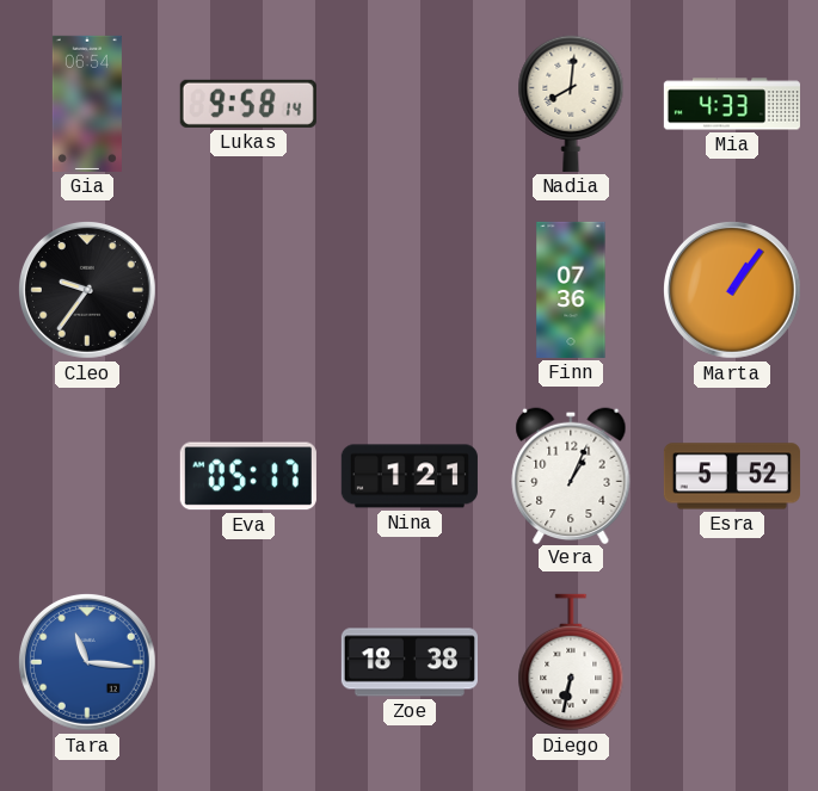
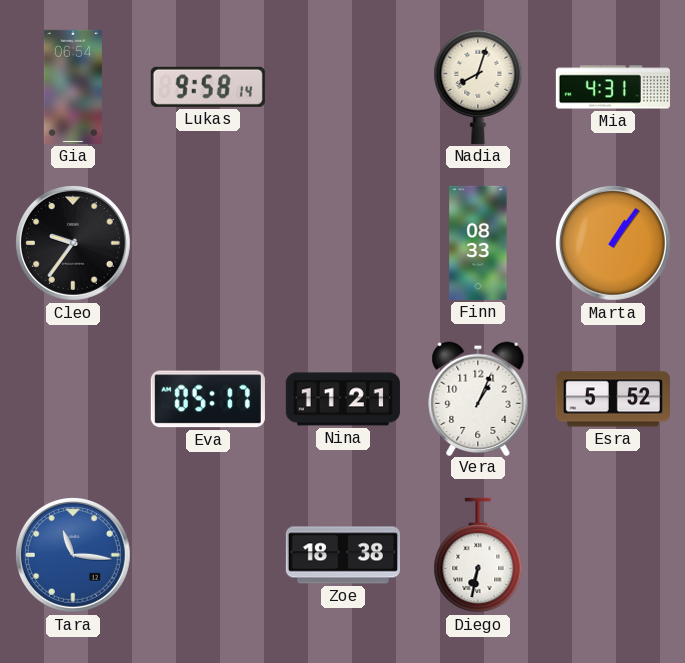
Nadia: 8:01 -> 8:03 (478, 87)
Mia: 4:33 -> 4:31 (613, 87)
Finn: 07:36 -> 08:33 (478, 243)
Nina: 1:21 -> 11:21 (343, 399)
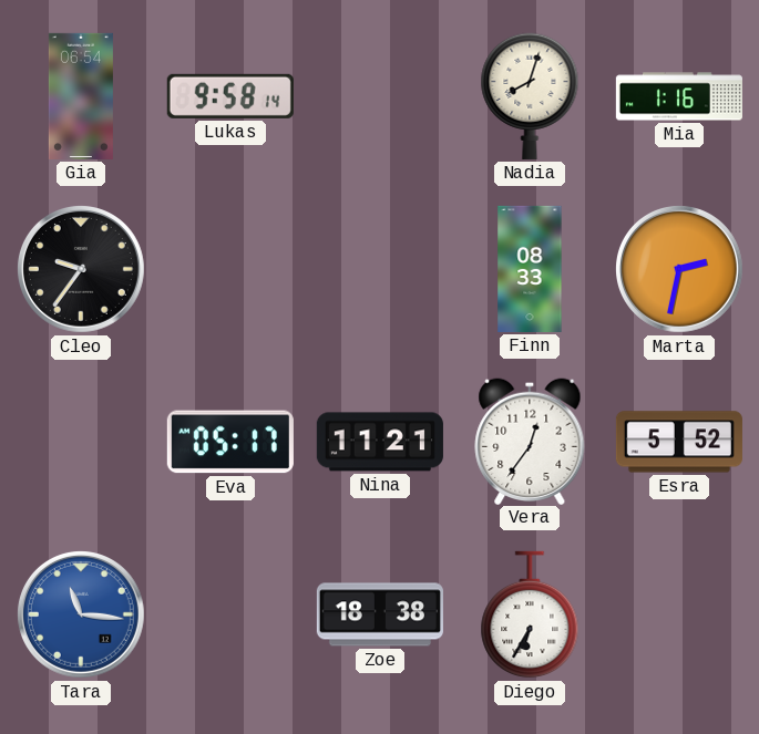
Mia: 4:31 -> 1:16 (679, 96)
Marta: 1:06 -> 2:32 (679, 269)
Vera: 1:04 -> 12:36 (530, 441)
Diego: 6:32 -> 6:35 (530, 614)
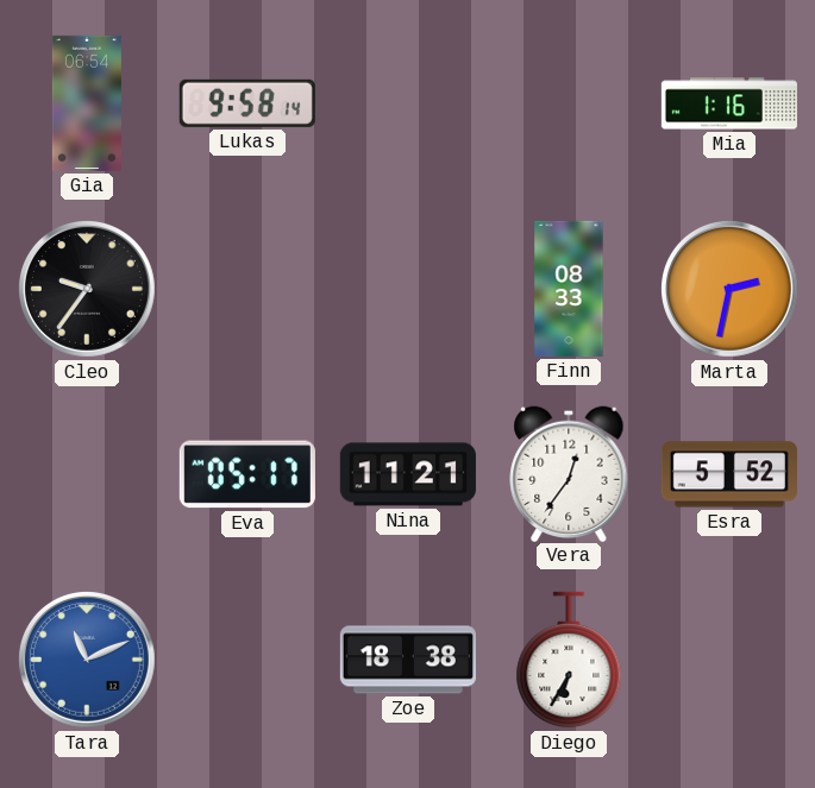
Nadia: 8:03 -> none (530, 96)
Tara: 11:16 -> 11:11 (87, 660)
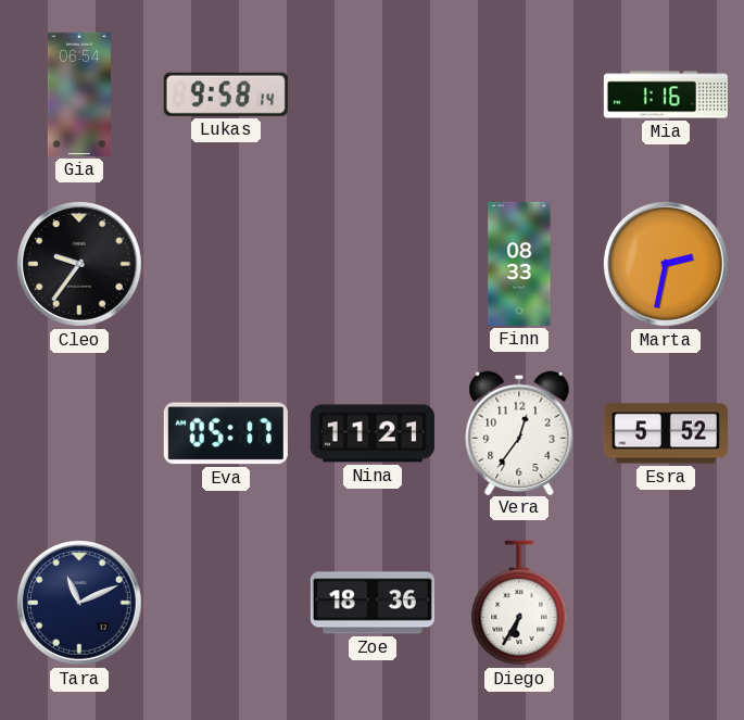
Tara dial: blue -> navy (79, 603)
Zoe: 18:38 -> 18:36 (373, 603)
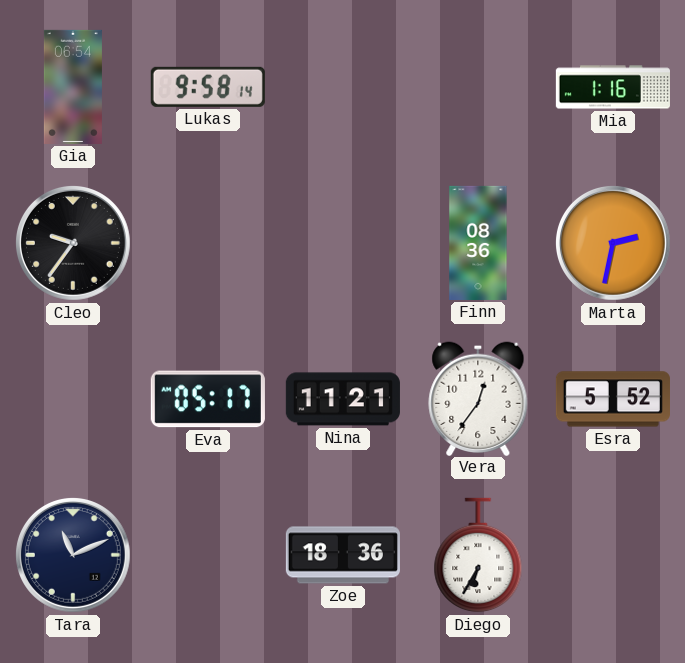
Finn: 08:33 -> 08:36 (478, 243)
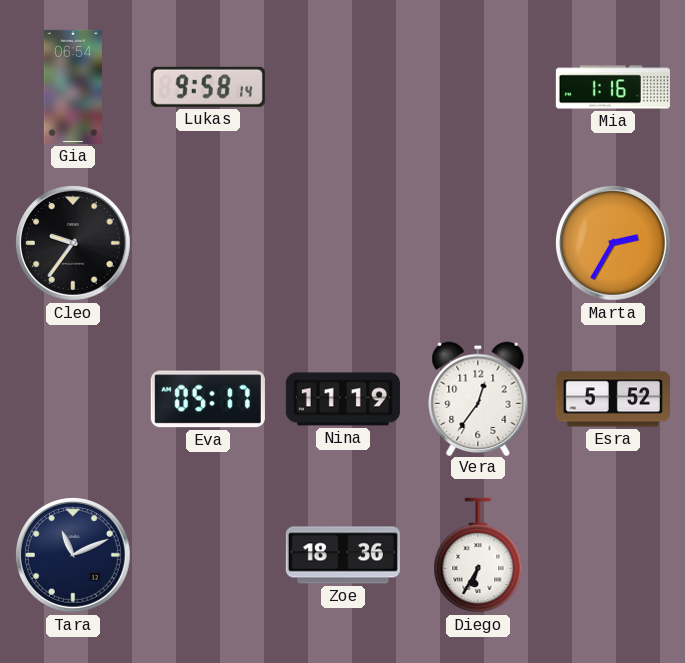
Finn: 08:36 -> none (478, 243)
Marta: 2:32 -> 2:35 (613, 243)
Nina: 11:21 -> 11:19 (343, 399)
